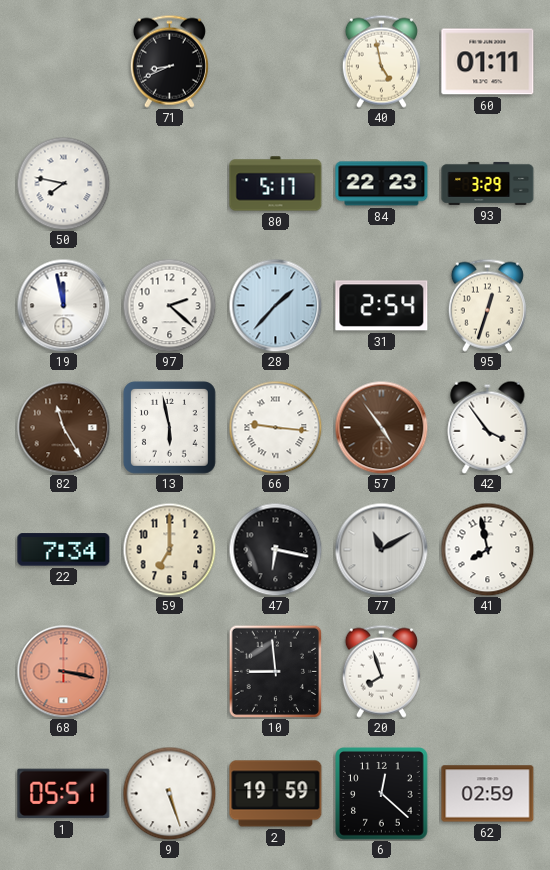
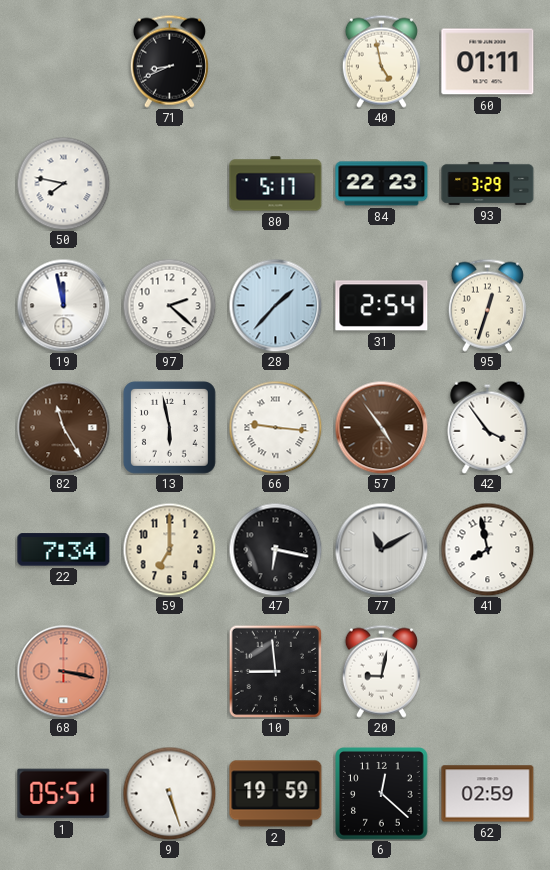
20: 7:57 -> 9:02 (381, 671)
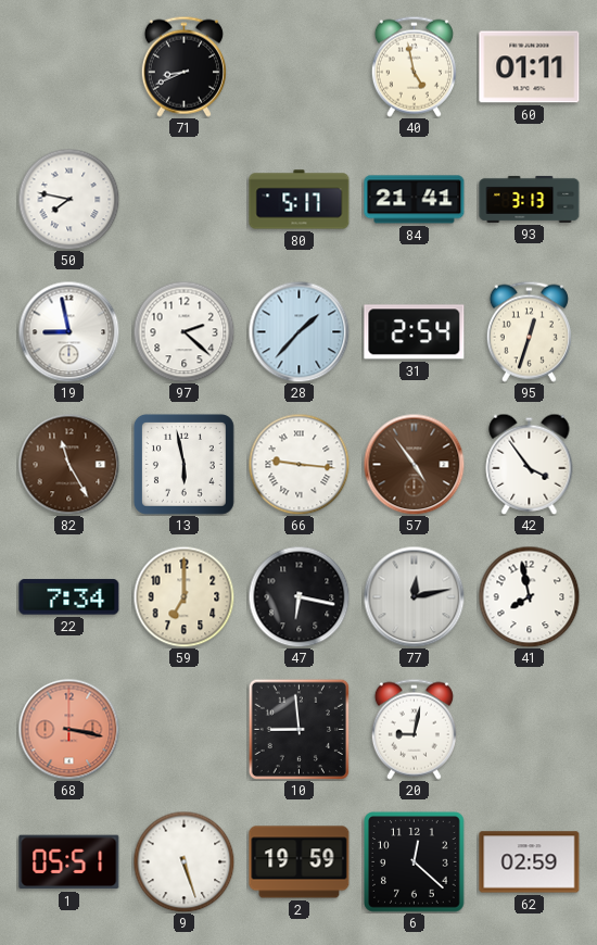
84: 22:23 -> 21:41 (415, 200)
93: 3:29 -> 3:13 (530, 199)
19: 11:58 -> 8:58 (68, 331)
77: 11:10 -> 12:13 (414, 596)
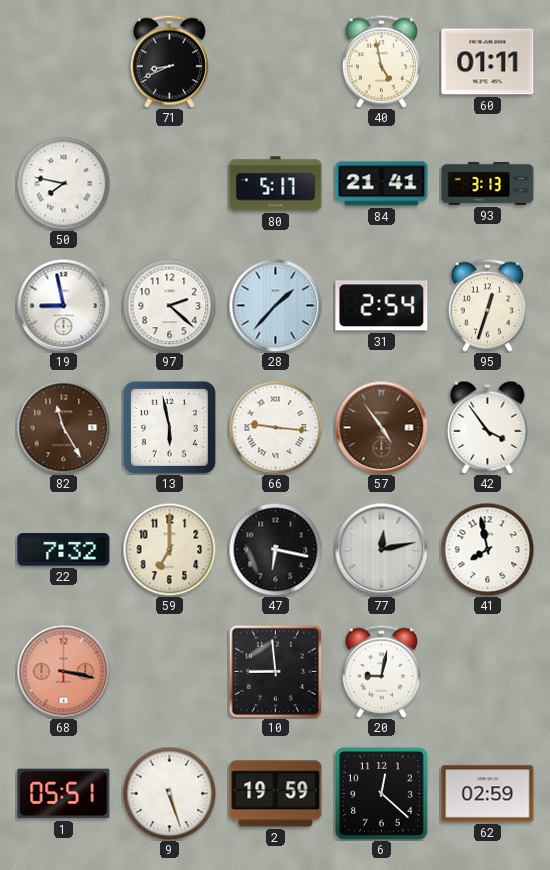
22: 7:34 -> 7:32 (64, 550)
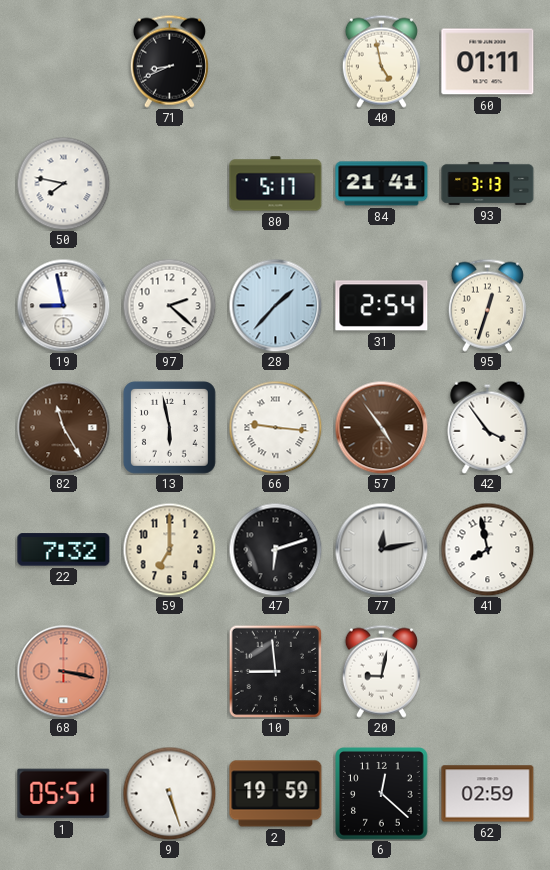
47: 6:17 -> 6:12 (275, 549)
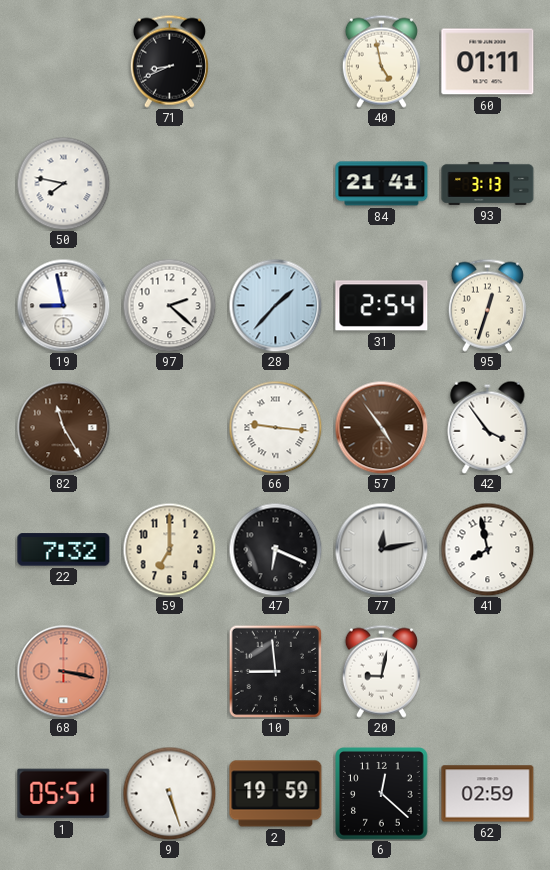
80: 5:17 -> none (276, 184)
13: 5:58 -> none (169, 427)
47: 6:12 -> 6:19 (275, 549)
